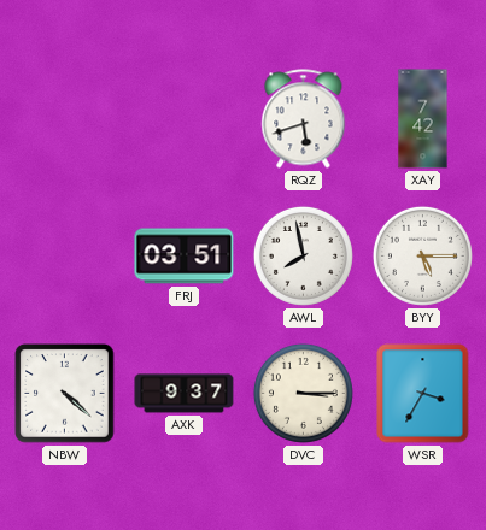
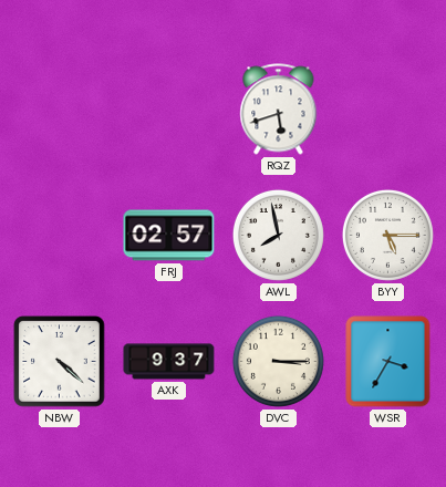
XAY: 7:42 -> none (423, 119)
FRJ: 03:51 -> 02:57 (169, 236)
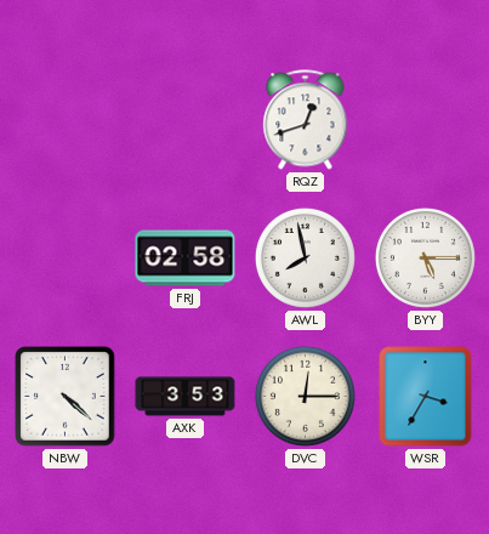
RQZ: 5:42 -> 12:42 (306, 120)
FRJ: 02:57 -> 02:58 (186, 259)
AXK: 9:37 -> 3:53 (186, 397)
DVC: 3:15 -> 12:15 (305, 396)
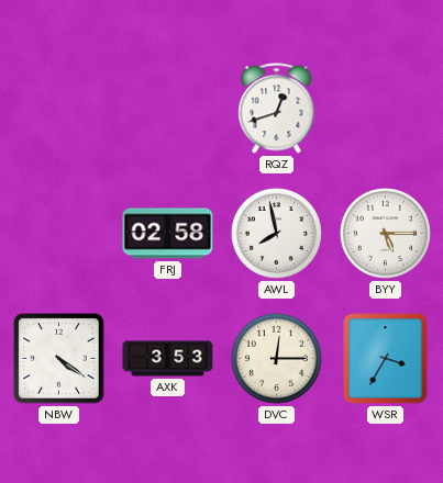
NBW: 4:22 -> 4:21 (59, 359)
